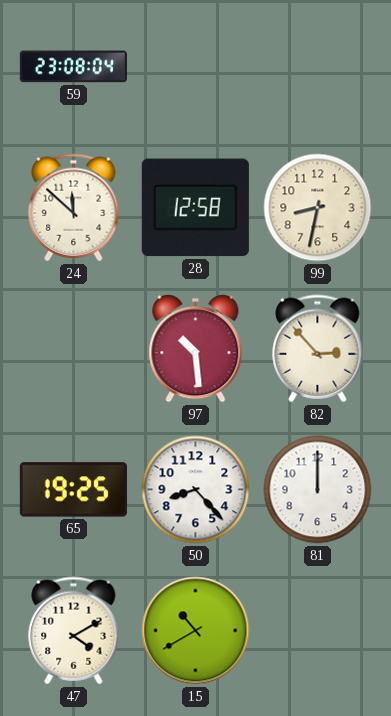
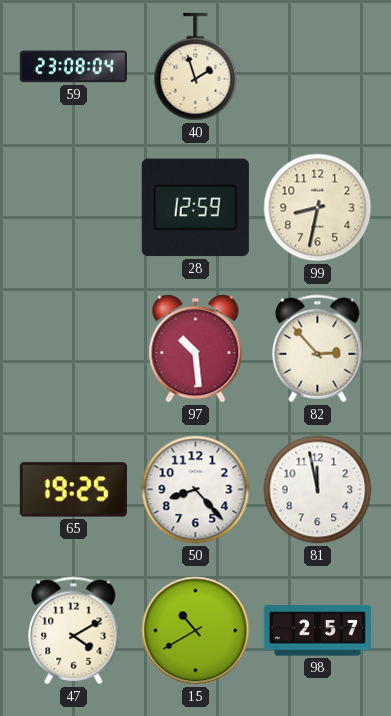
40: none -> 1:57 (196, 67)
24: 11:52 -> none (74, 208)
28: 12:58 -> 12:59 (195, 208)
81: 12:00 -> 11:58 (318, 490)
98: none -> 2:57 (317, 631)
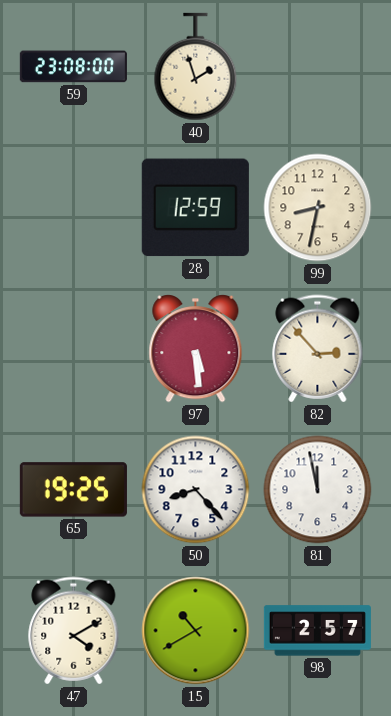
59: 23:08:04 -> 23:08:00 (73, 67)
97: 10:29 -> 5:29 (196, 349)
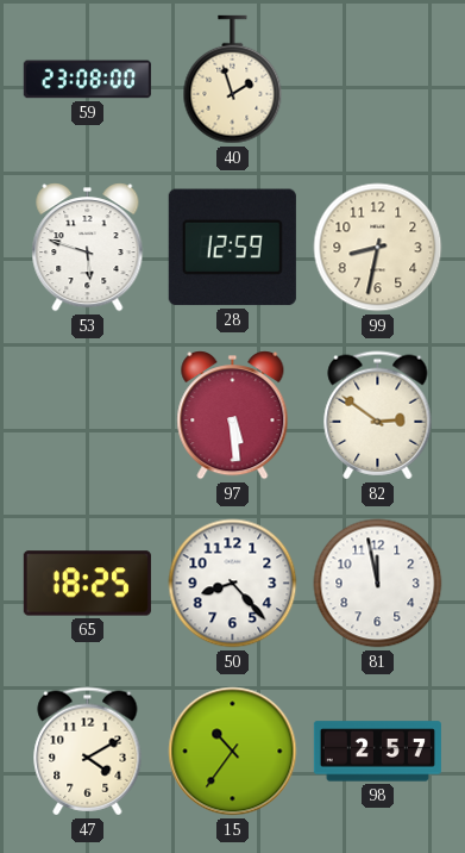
53: none -> 5:48 (88, 248)
82: 2:53 -> 2:51 (378, 416)
65: 19:25 -> 18:25 (87, 584)
15: 10:40 -> 10:36 (233, 752)
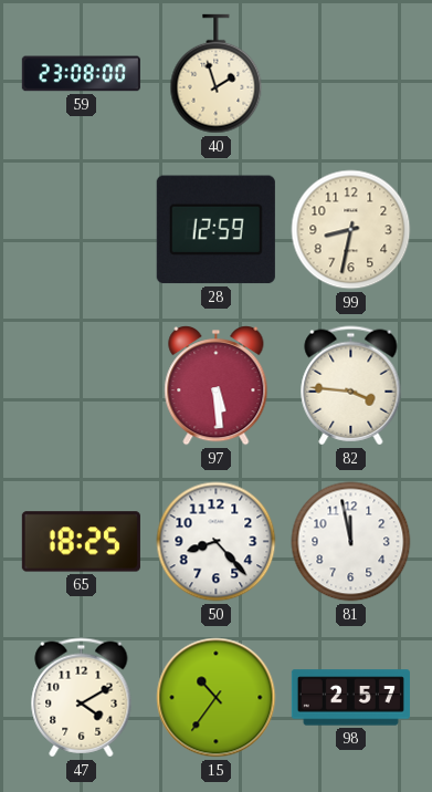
53: 5:48 -> none (88, 248)
82: 2:51 -> 3:46 (351, 386)
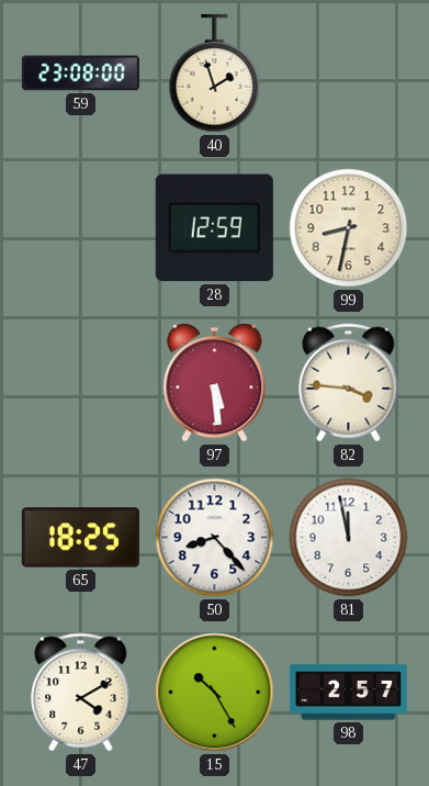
15: 10:36 -> 10:25 (215, 693)
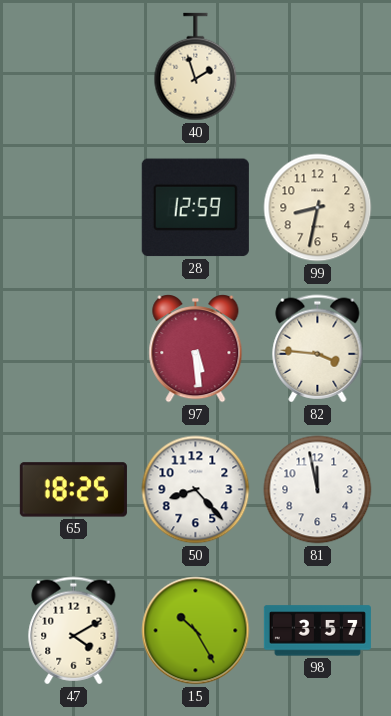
59: 23:08 -> none (80, 74)
98: 2:57 -> 3:57 (317, 631)
